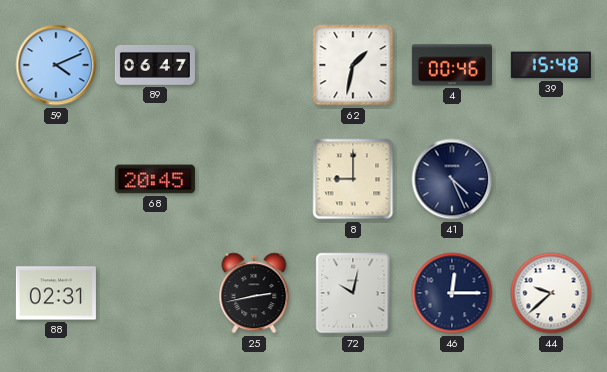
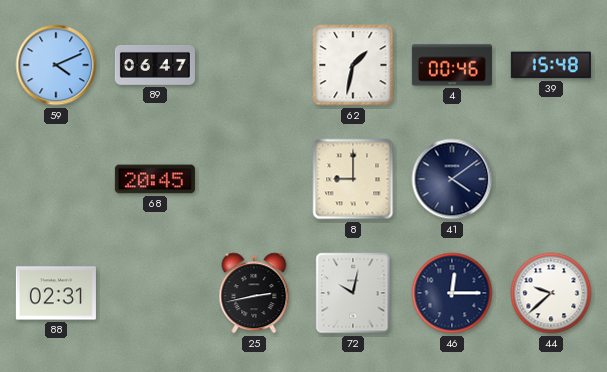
41: 4:26 -> 4:09 (452, 179)
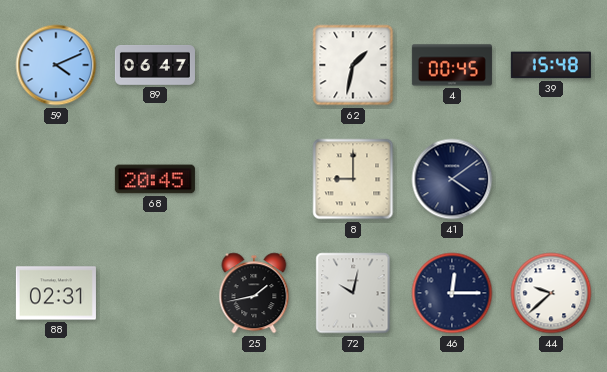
4: 00:46 -> 00:45 (452, 65)
25: 2:43 -> 1:43 (254, 293)
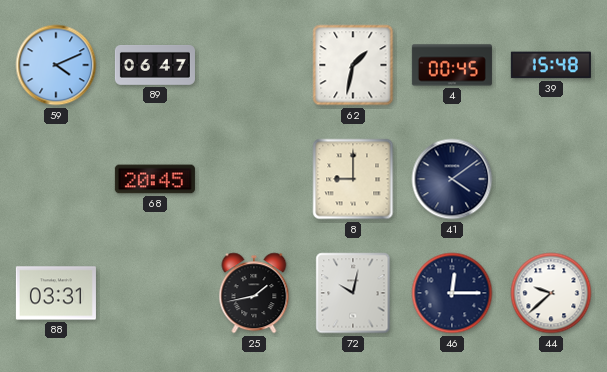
88: 02:31 -> 03:31 (56, 293)
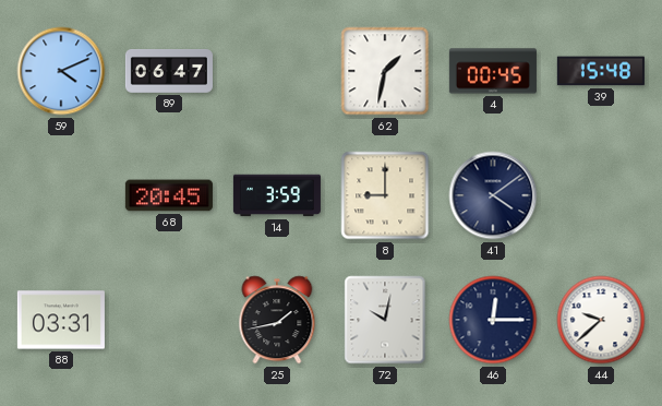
14: none -> 3:59 (277, 195)
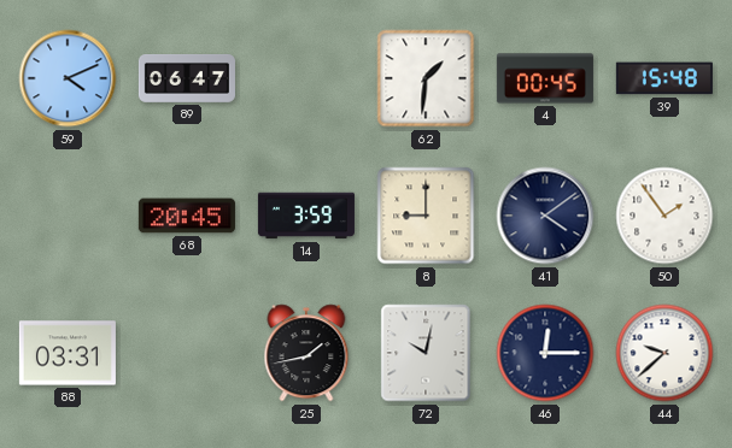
62: 1:32 -> 1:31 (426, 78)
50: none -> 1:54 (664, 216)
